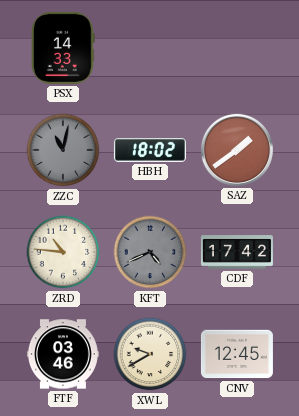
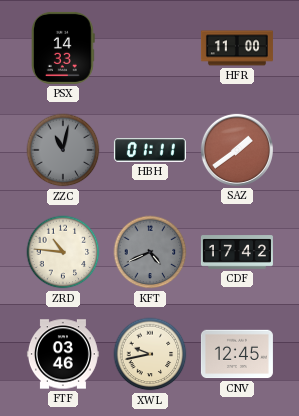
HFR: none -> 11:00 (237, 48)
HBH: 18:02 -> 01:11 (150, 150)
XWL: 9:40 -> 9:43 (150, 354)
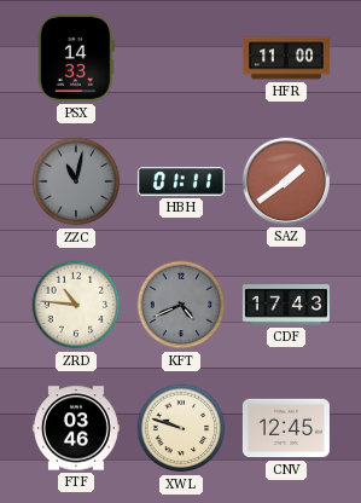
CDF: 17:42 -> 17:43 (286, 305)
XWL: 9:43 -> 9:48 (181, 428)
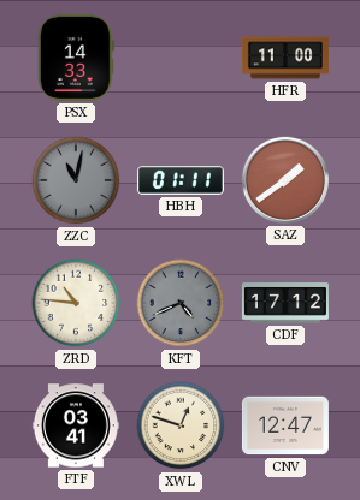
CDF: 17:43 -> 17:12 (285, 303)
FTF: 03:46 -> 03:41 (76, 425)
XWL: 9:48 -> 12:48 (181, 425)
CNV: 12:45 -> 12:47 (285, 425)
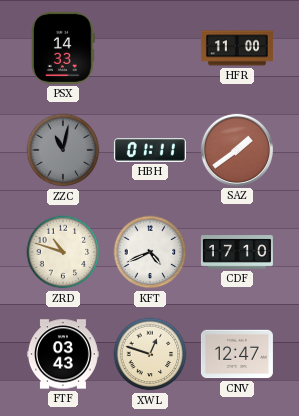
ZRD: 10:46 -> 10:48 (63, 252)
KFT dial: grey -> white (150, 252)
CDF: 17:12 -> 17:10 (237, 252)
FTF: 03:41 -> 03:43 (63, 354)
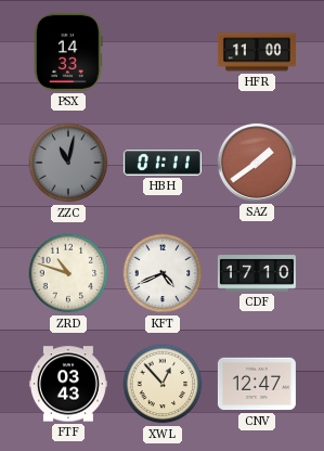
XWL: 12:48 -> 12:53 (163, 384)
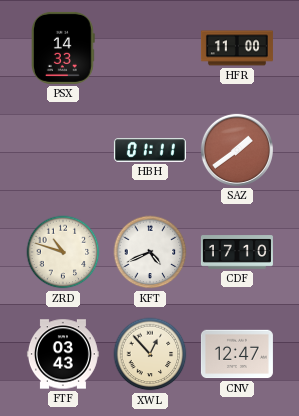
ZZC: 11:02 -> none (68, 163)
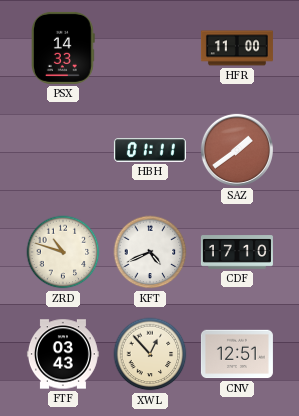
CNV: 12:47 -> 12:51 (237, 354)
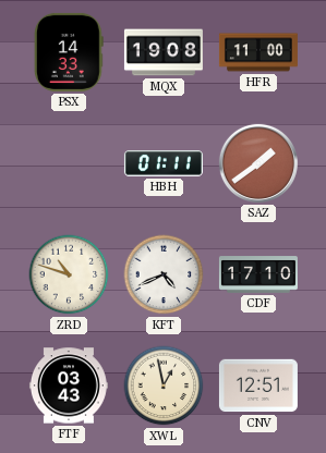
MQX: none -> 19:08 (164, 52)
XWL: 12:53 -> 12:58 (164, 385)
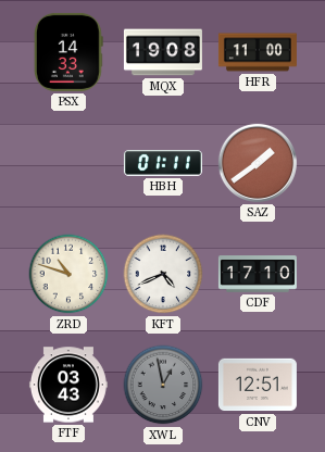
XWL dial: cream -> grey (163, 385)
